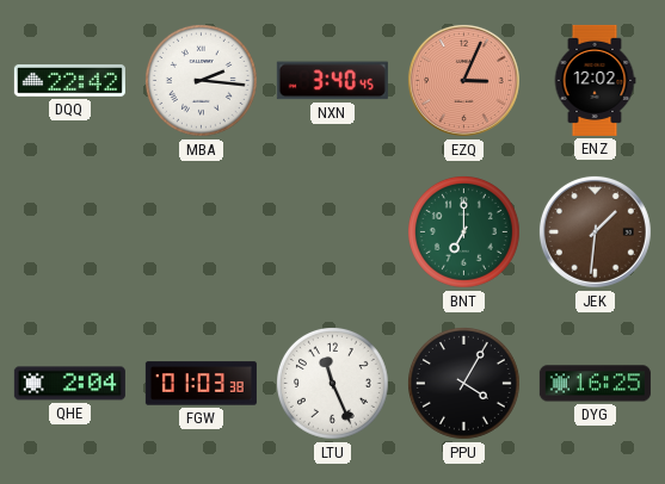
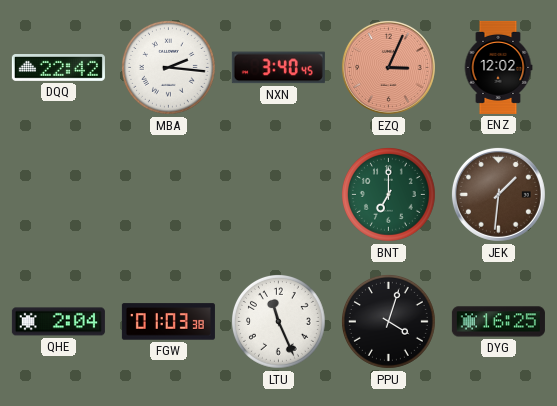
PPU: 4:05 -> 4:03 (389, 322)
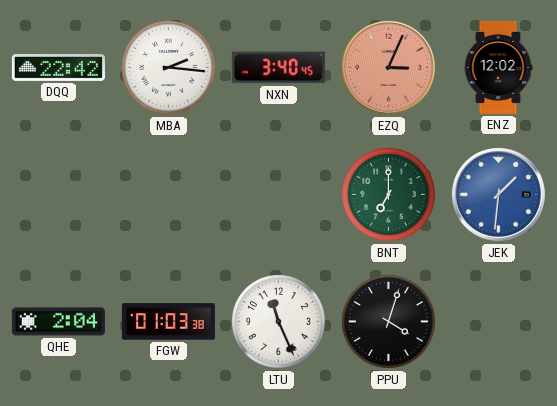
JEK dial: brown -> blue (498, 194)
DYG: 16:25 -> none (498, 322)
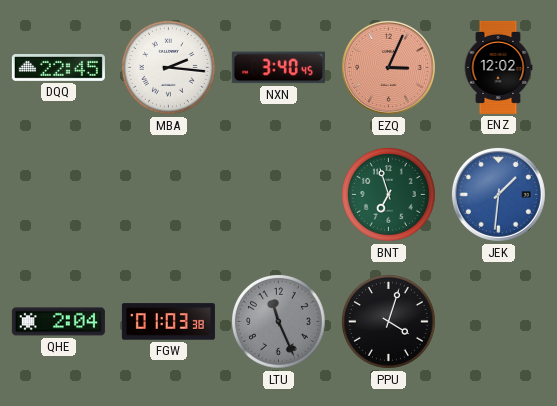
DQQ: 22:42 -> 22:45 (58, 68)
BNT: 7:00 -> 6:57 (389, 195)
LTU dial: white -> grey (279, 322)
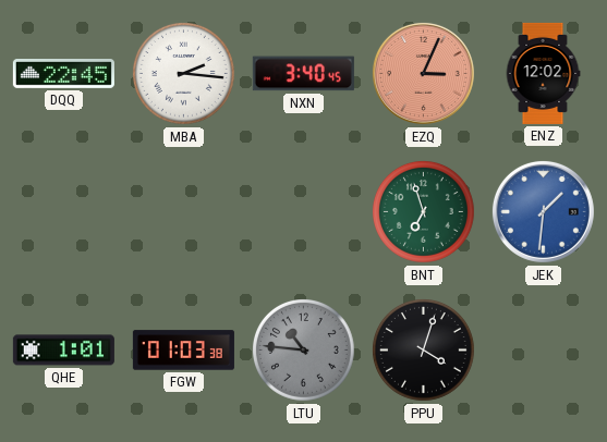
QHE: 2:04 -> 1:01 (63, 351)
LTU: 11:26 -> 10:46 (304, 351)
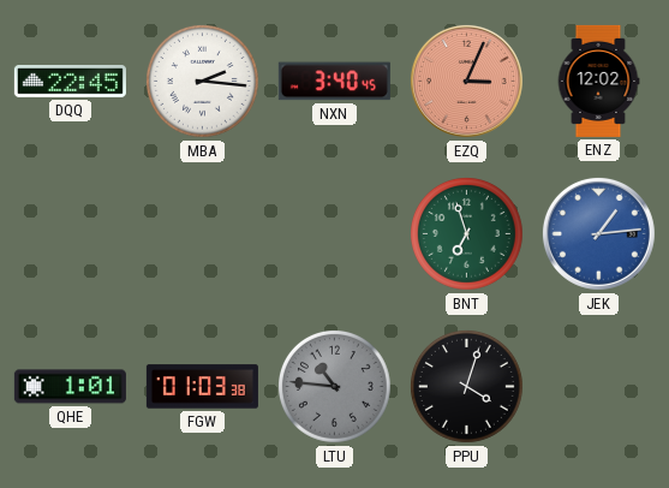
JEK: 1:31 -> 1:14 (598, 233)
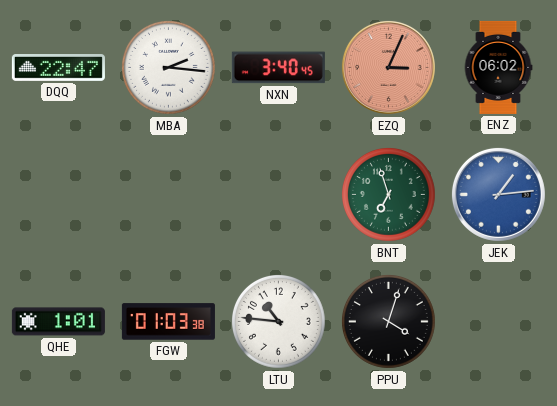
DQQ: 22:45 -> 22:47 (58, 68)
ENZ: 12:02 -> 06:02 (498, 67)
LTU dial: grey -> white (279, 322)
